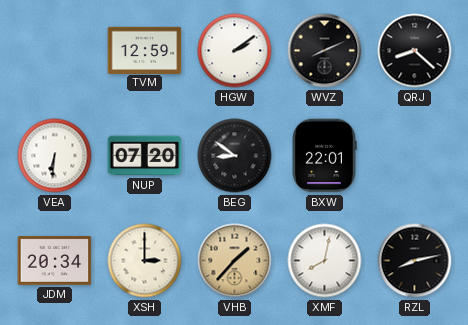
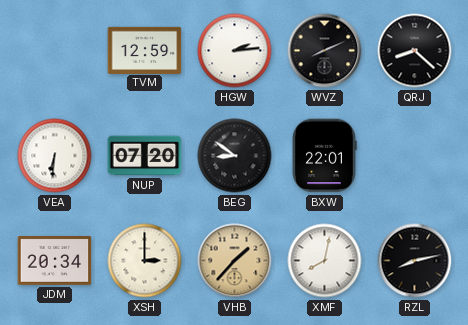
HGW: 2:09 -> 2:14 (235, 51)
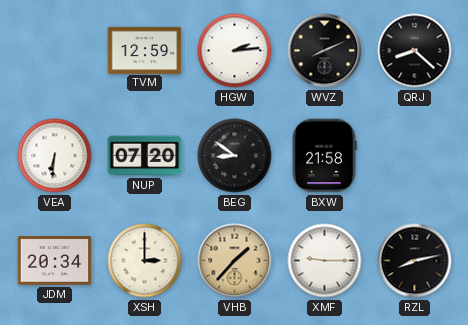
BXW: 22:01 -> 21:58 (324, 156)
XMF: 8:02 -> 9:15 (325, 261)
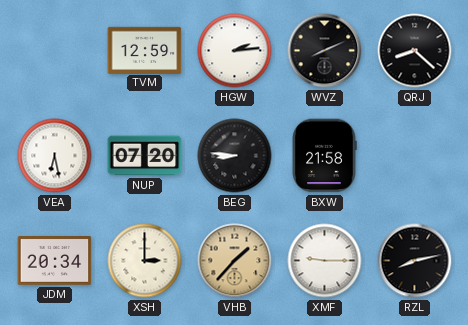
VEA: 6:31 -> 6:28 (55, 156)
BEG: 8:51 -> 8:46 (235, 156)
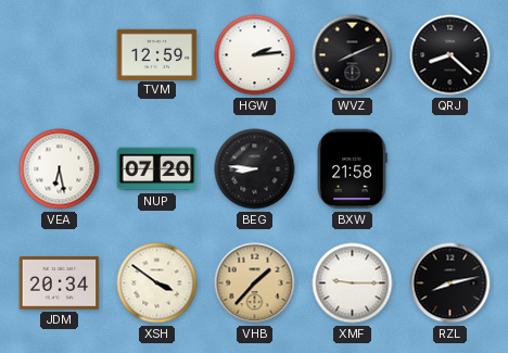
XSH: 3:00 -> 3:51 (157, 283)
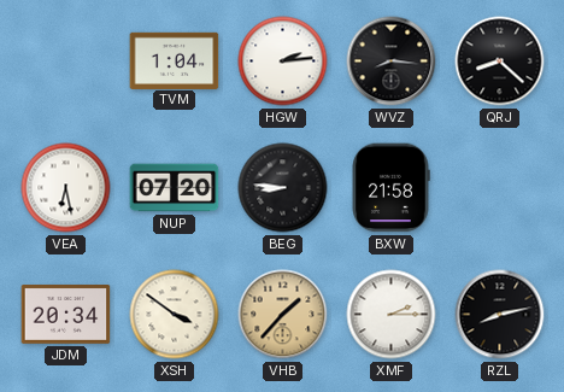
TVM: 12:59 -> 1:04 (175, 60)
WVZ: 8:11 -> 8:16 (392, 62)
XMF: 9:15 -> 2:15 (392, 315)
